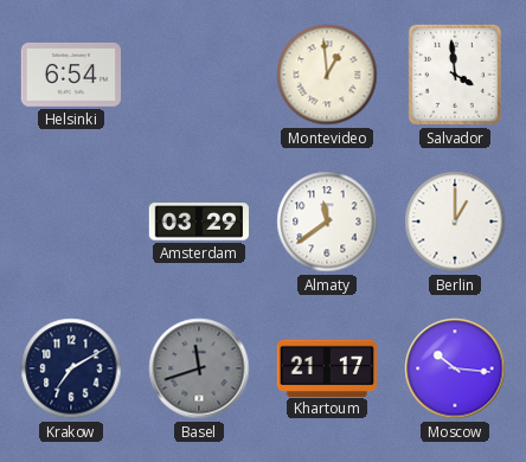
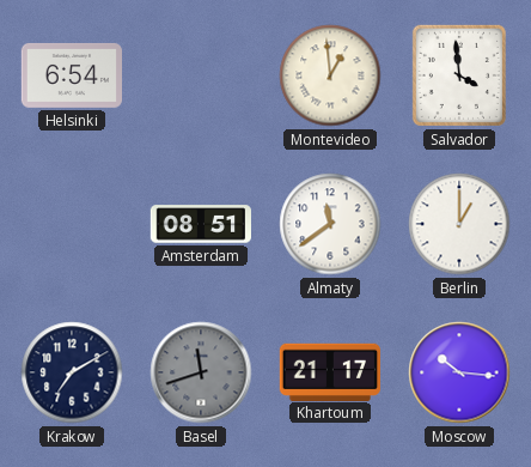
Amsterdam: 03:29 -> 08:51 (200, 224)
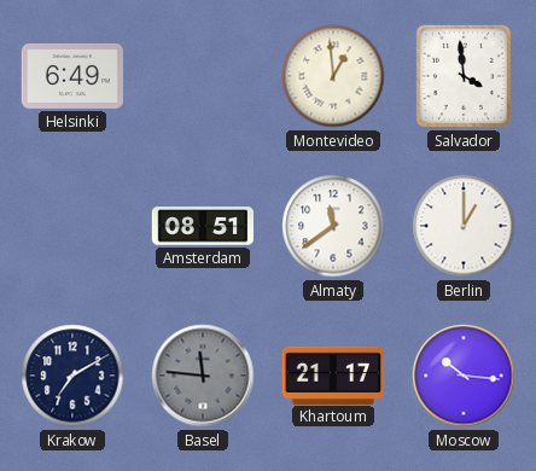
Helsinki: 6:54 -> 6:49 (71, 76)
Basel: 11:42 -> 11:46 (203, 376)
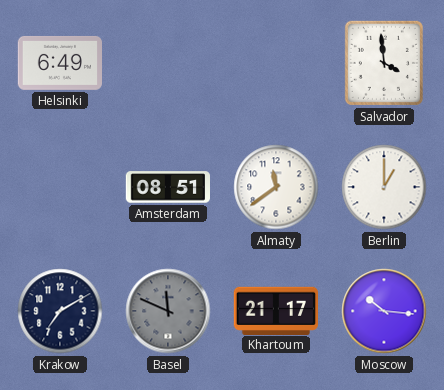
Montevideo: 12:59 -> none (333, 76)
Basel: 11:46 -> 11:49 (168, 311)
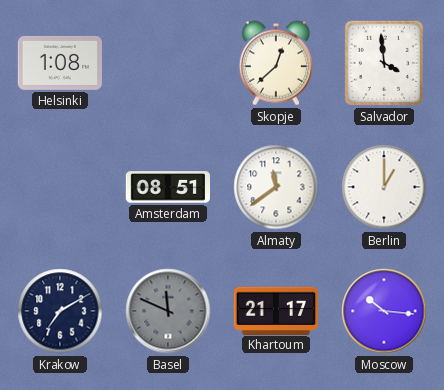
Helsinki: 6:49 -> 1:08 (59, 63)
Skopje: none -> 12:38 (276, 63)
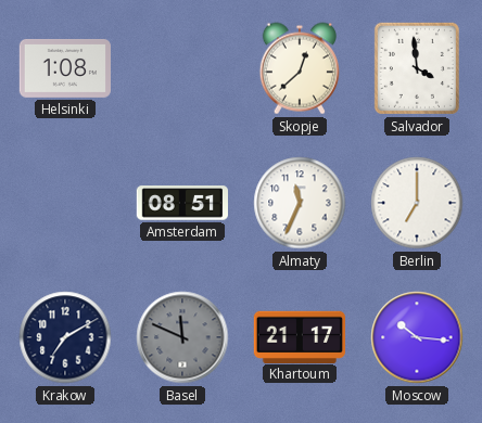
Almaty: 11:39 -> 11:34 (300, 203)
Berlin: 1:00 -> 7:00 (417, 203)
